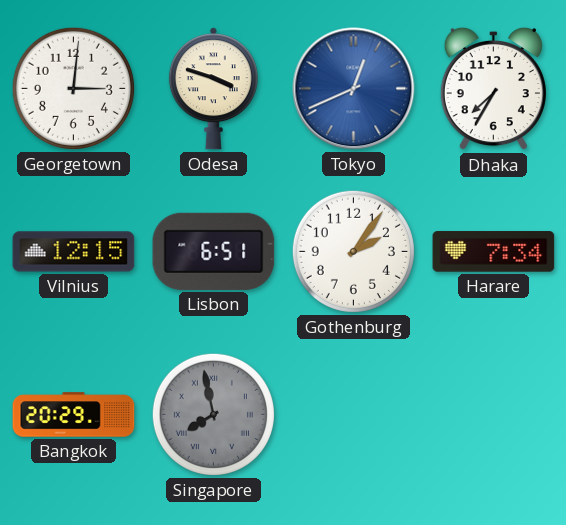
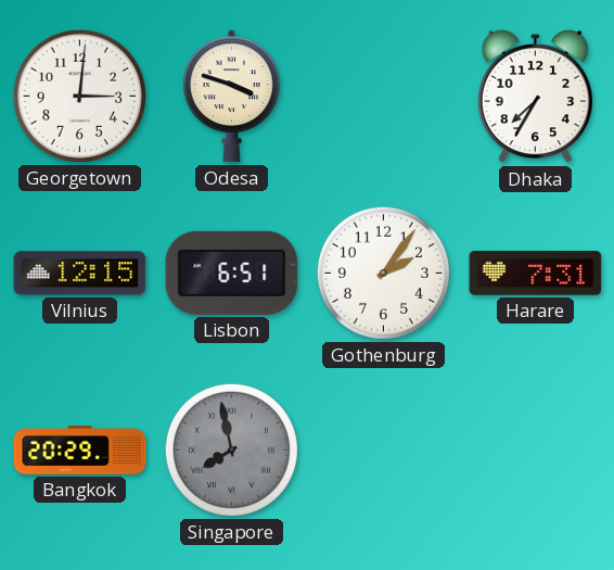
Tokyo: 12:41 -> none (354, 89)
Harare: 7:34 -> 7:31 (536, 274)
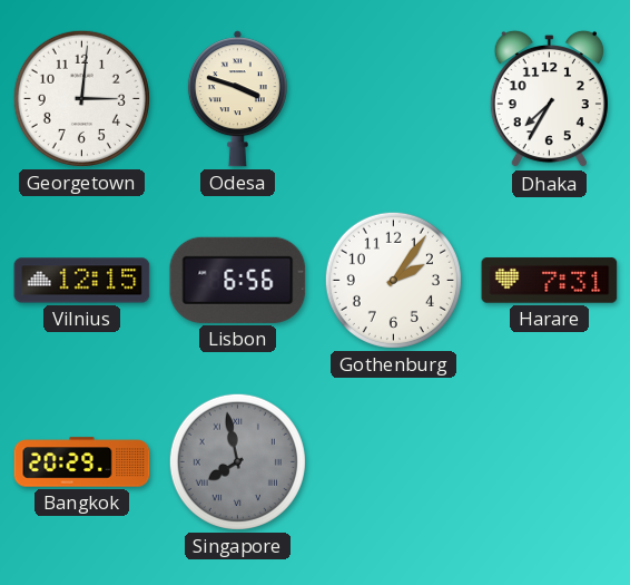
Lisbon: 6:51 -> 6:56 (238, 280)
